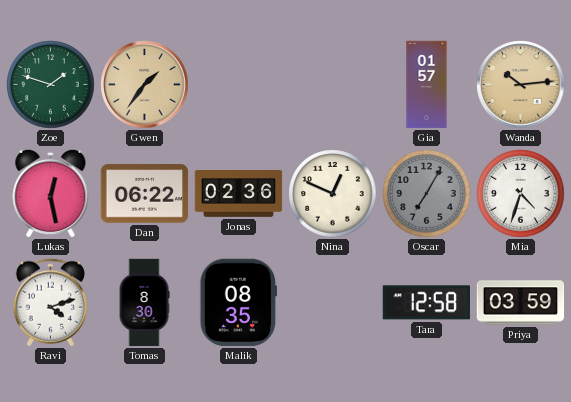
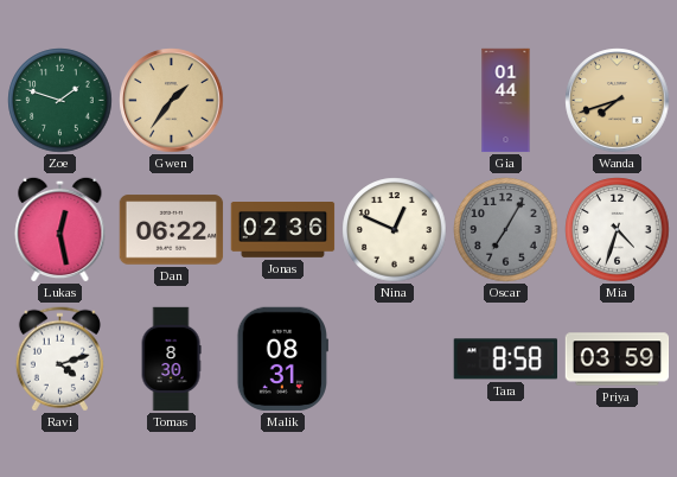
Gia: 01:57 -> 01:44 (506, 101)
Wanda: 10:14 -> 7:42 (618, 101)
Malik: 08:35 -> 08:31 (282, 360)
Tara: 12:58 -> 8:58 (505, 360)
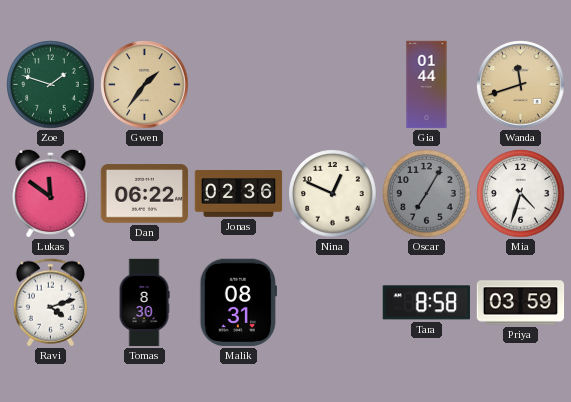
Wanda: 7:42 -> 11:42 (521, 85)
Lukas: 12:28 -> 11:51 (51, 193)
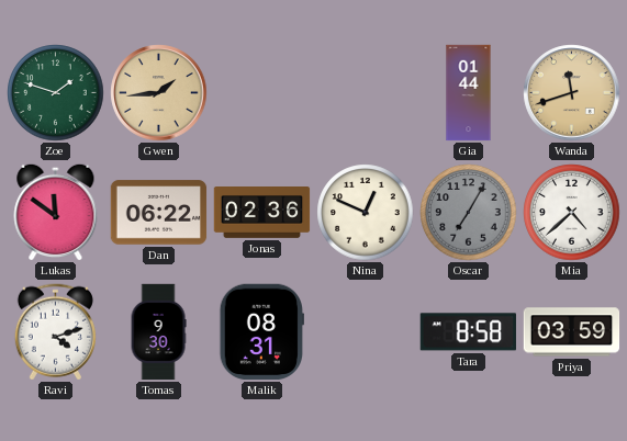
Gwen: 1:36 -> 1:44 (159, 93)
Mia: 4:33 -> 4:38 (572, 213)
Tomas: 8:30 -> 9:30 (158, 332)
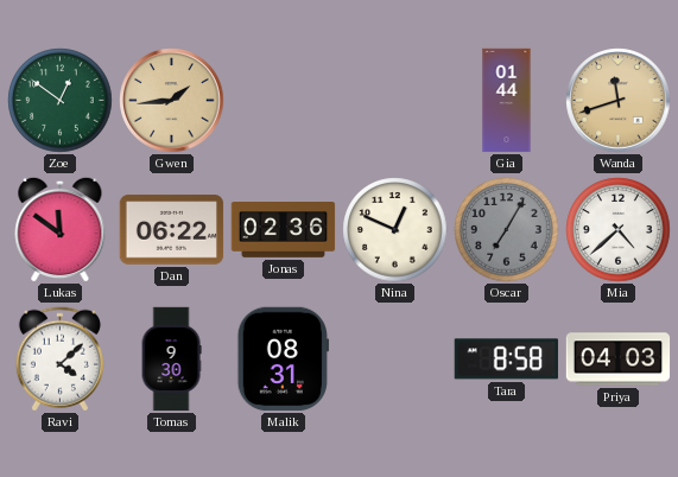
Zoe: 1:48 -> 12:51 (61, 101)
Ravi: 4:12 -> 4:08 (59, 360)
Priya: 03:59 -> 04:03 (619, 360)
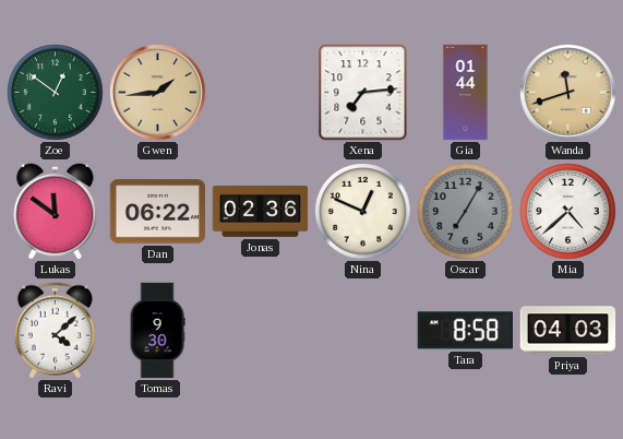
Xena: none -> 7:14 (363, 93)
Malik: 08:31 -> none (283, 360)
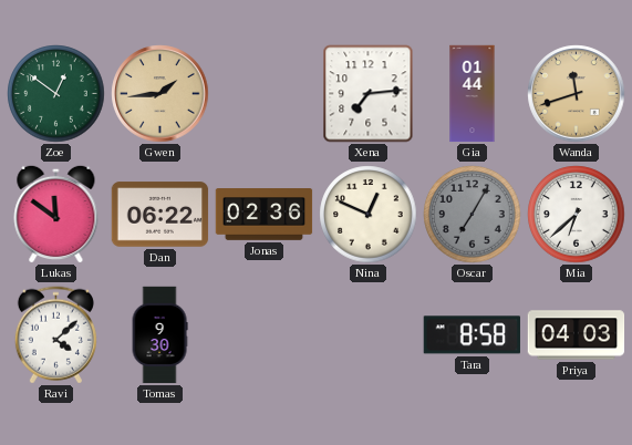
Mia: 4:38 -> 6:38 (577, 215)
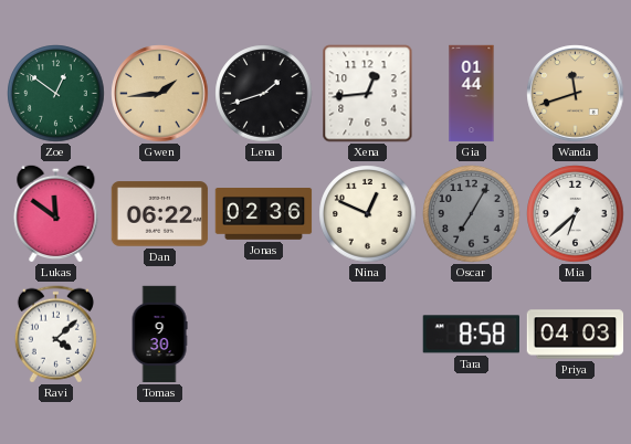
Lena: none -> 1:42 (264, 94)
Xena: 7:14 -> 12:44 (368, 94)
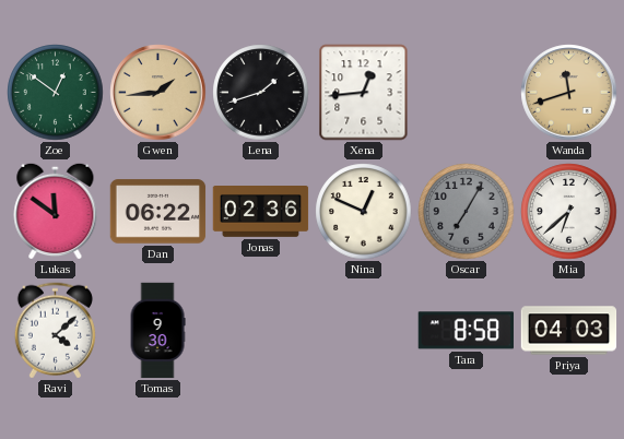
Gia: 01:44 -> none (472, 94)
